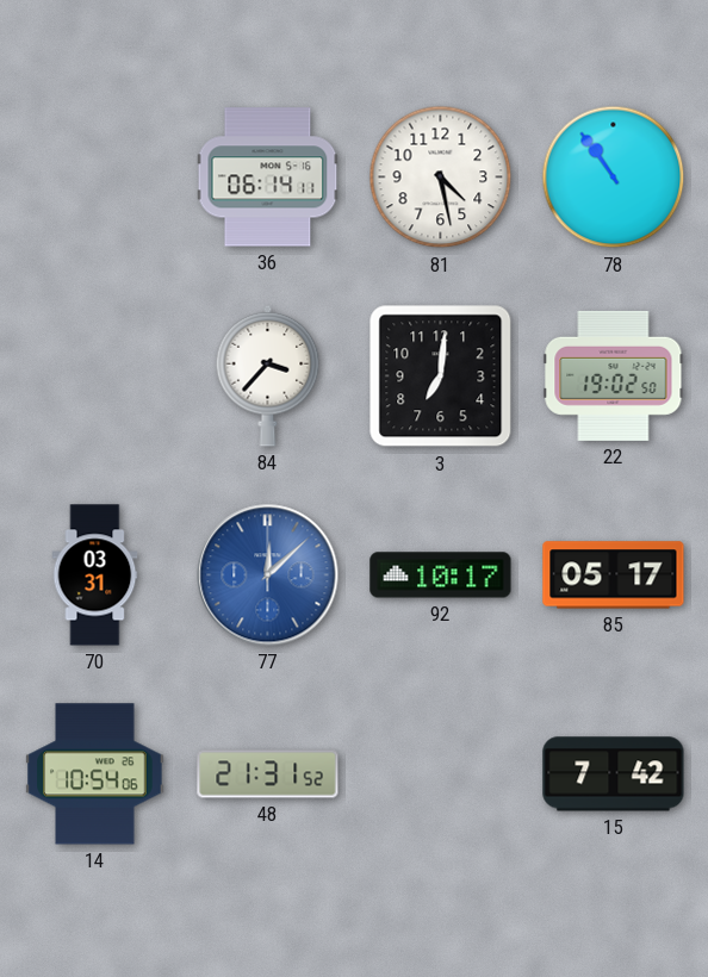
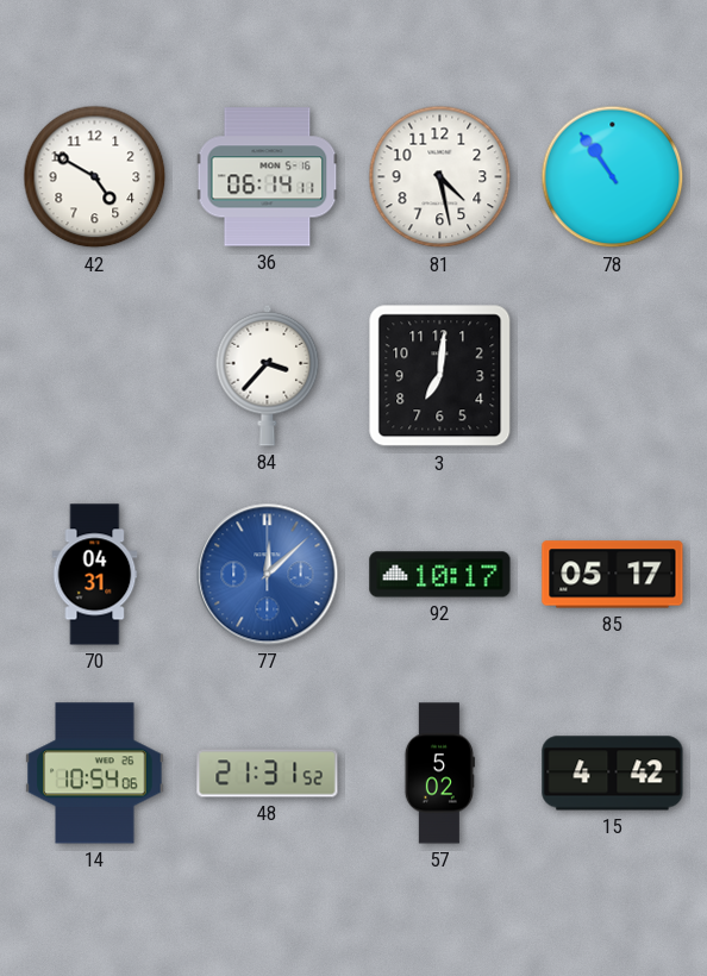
42: none -> 4:50 (95, 177)
22: 19:02 -> none (614, 375)
70: 03:31 -> 04:31 (95, 575)
57: none -> 5:02 (439, 774)
15: 7:42 -> 4:42 (613, 774)
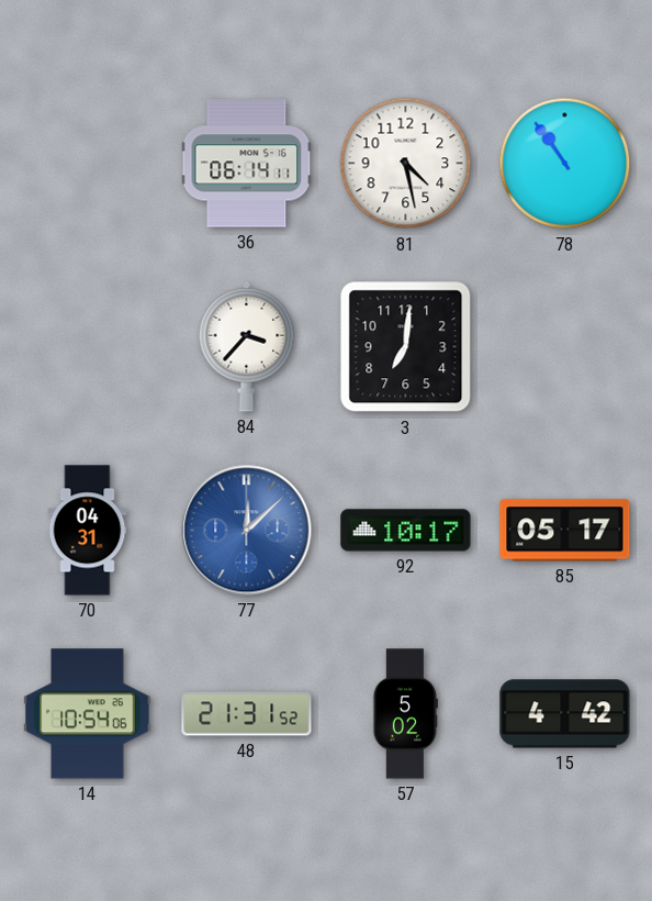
42: 4:50 -> none (95, 177)
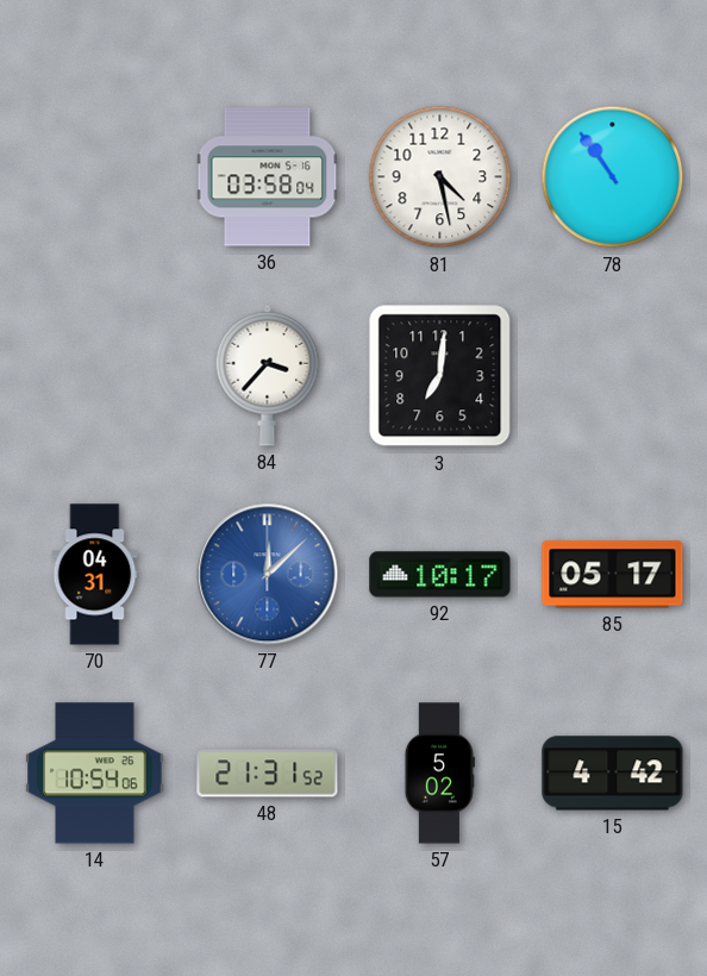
36: 06:14 -> 03:58 (268, 177)
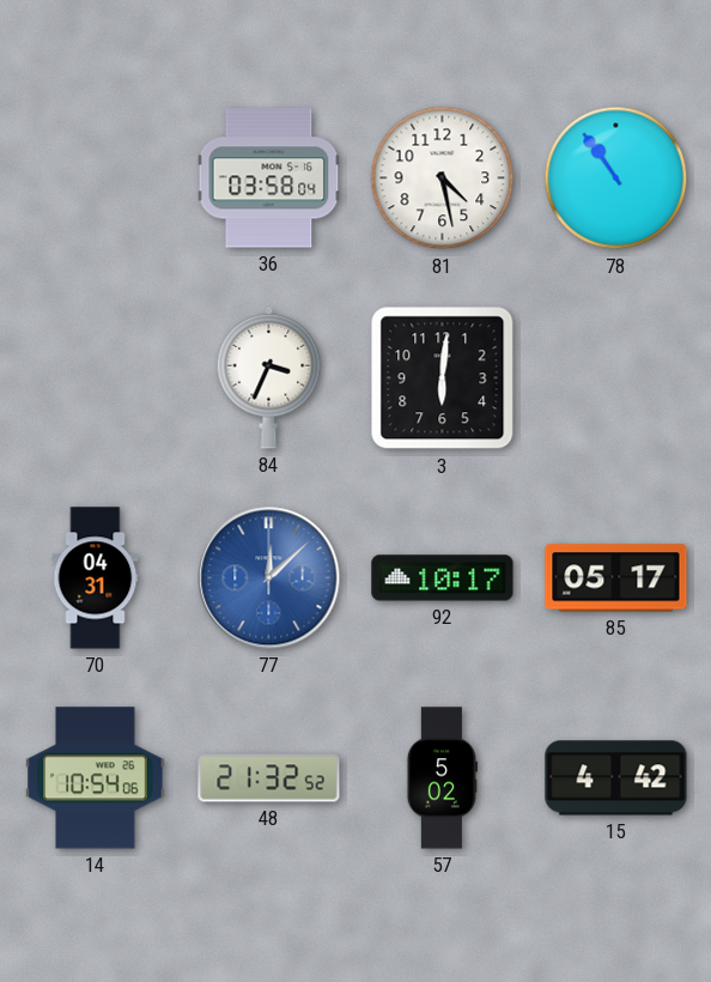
84: 3:37 -> 3:34 (269, 377)
3: 7:01 -> 6:01 (443, 378)
48: 21:31 -> 21:32 (269, 778)
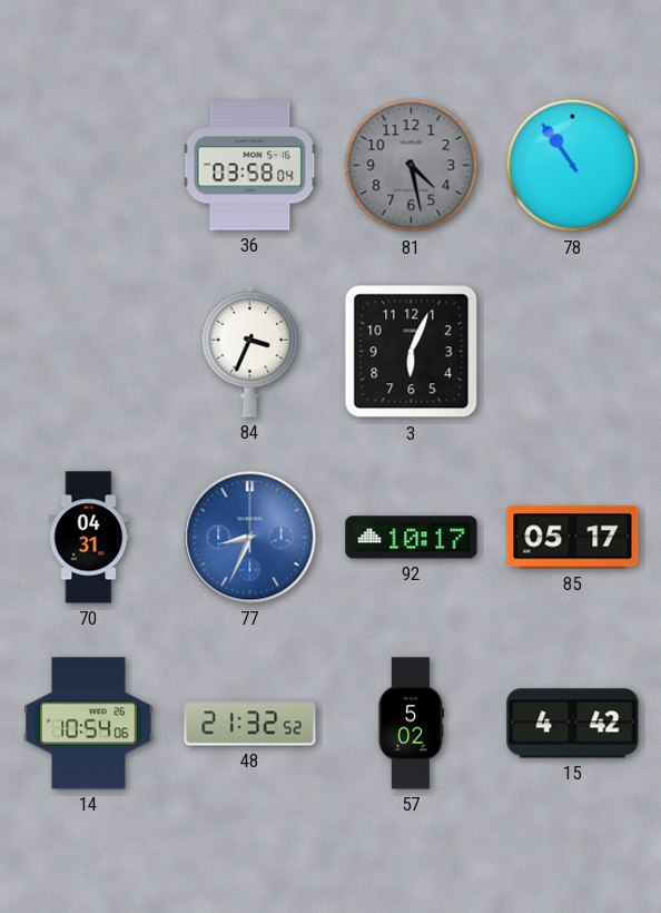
81 dial: white -> grey (412, 166)
3: 6:01 -> 6:04 (412, 352)
77: 12:08 -> 8:34 (250, 538)
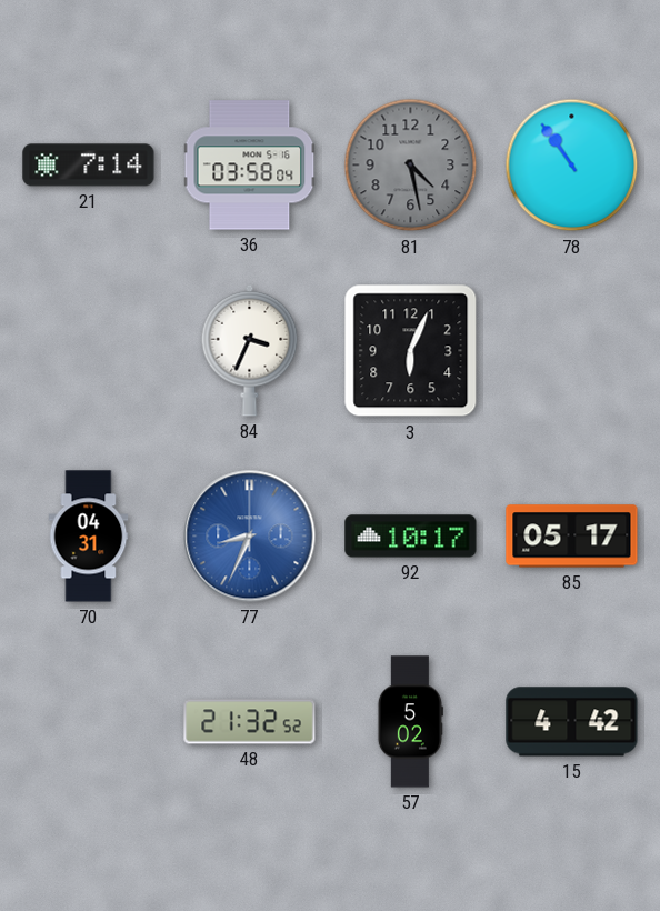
21: none -> 7:14 (89, 166)
14: 10:54 -> none (89, 724)
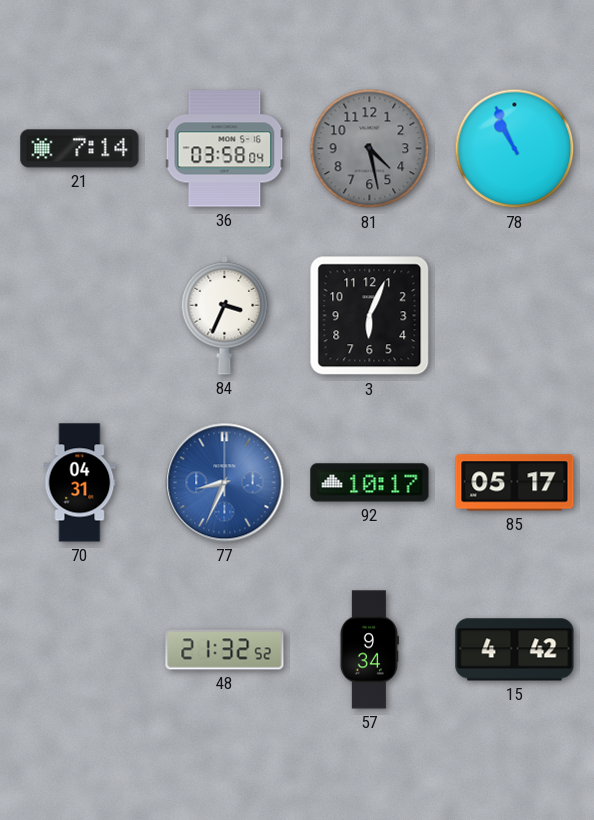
78: 10:54 -> 10:56 (515, 149)
57: 5:02 -> 9:34 (369, 650)
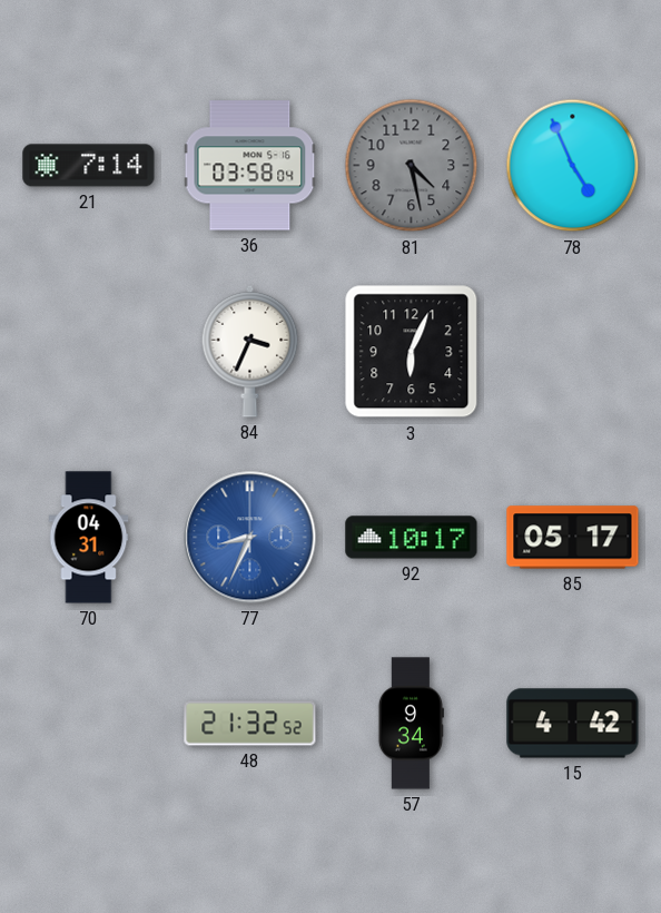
78: 10:56 -> 4:56 (573, 166)
